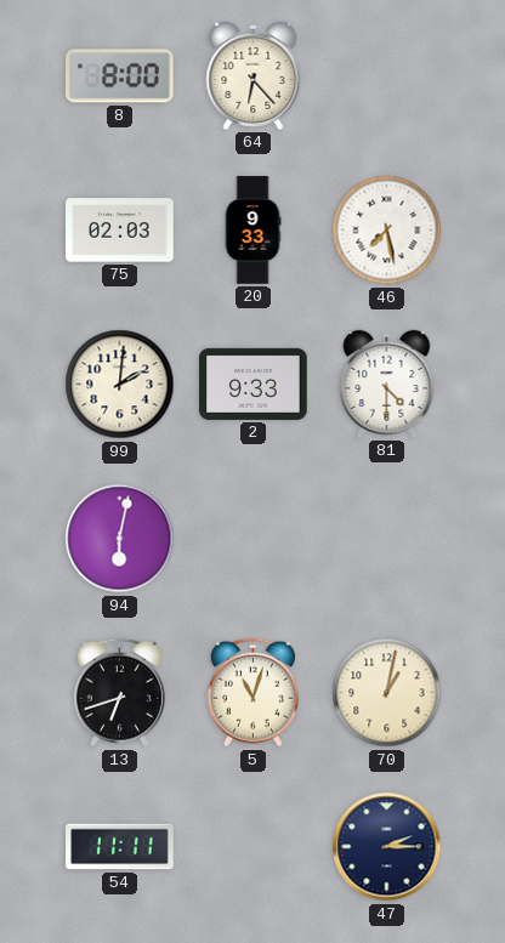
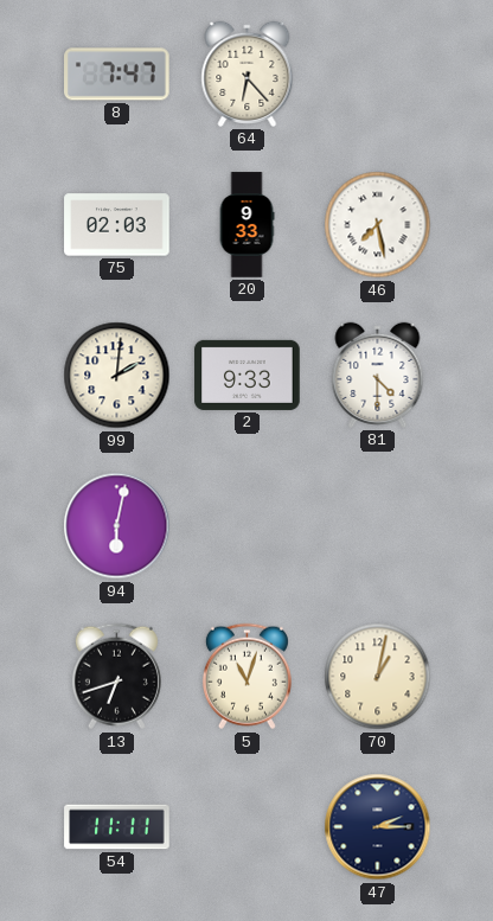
8: 8:00 -> 7:47 (117, 75)
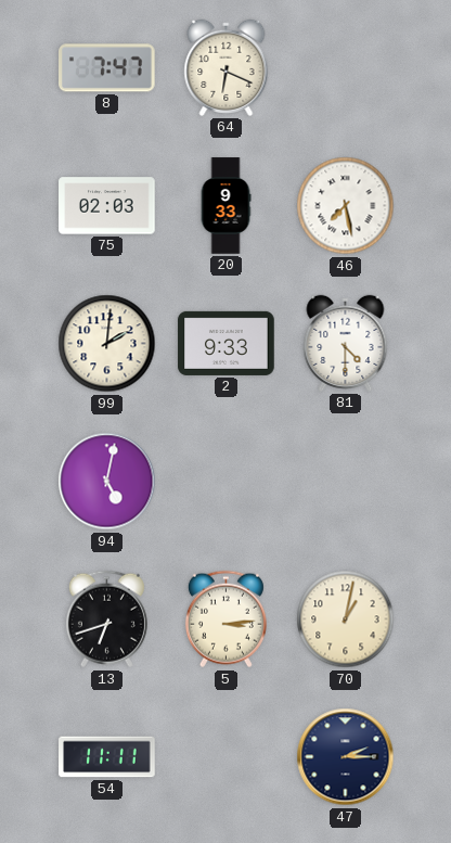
64: 6:23 -> 6:19 (227, 67)
94: 6:02 -> 5:02 (107, 482)
5: 11:03 -> 3:14 (225, 620)
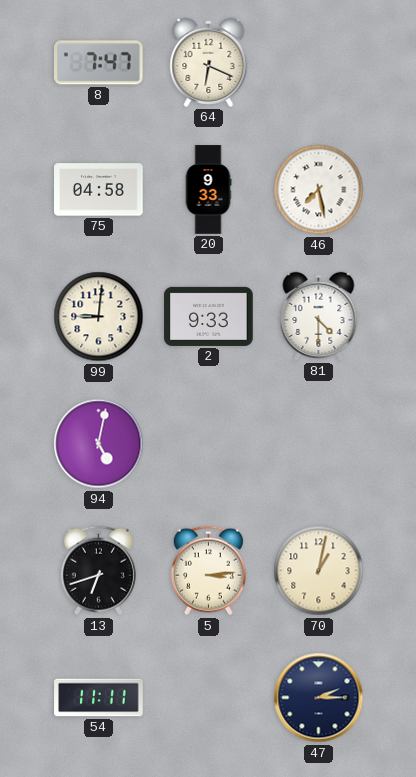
75: 02:03 -> 04:58 (99, 190)
99: 2:01 -> 9:01 (99, 317)
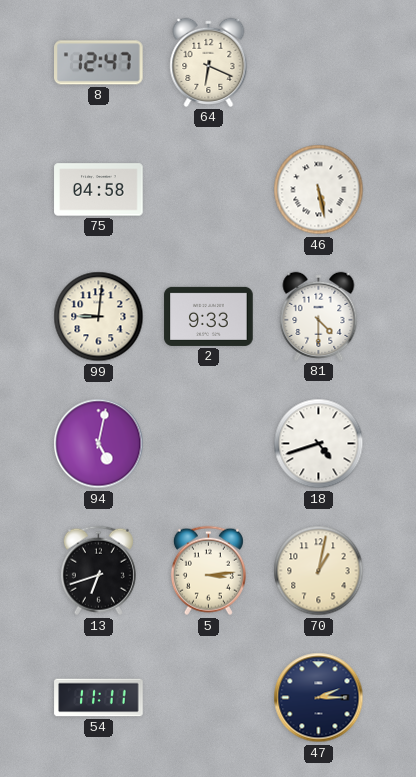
8: 7:47 -> 12:47 (99, 63)
20: 9:33 -> none (208, 190)
46: 7:28 -> 5:28 (319, 190)
18: none -> 4:42 (319, 444)
